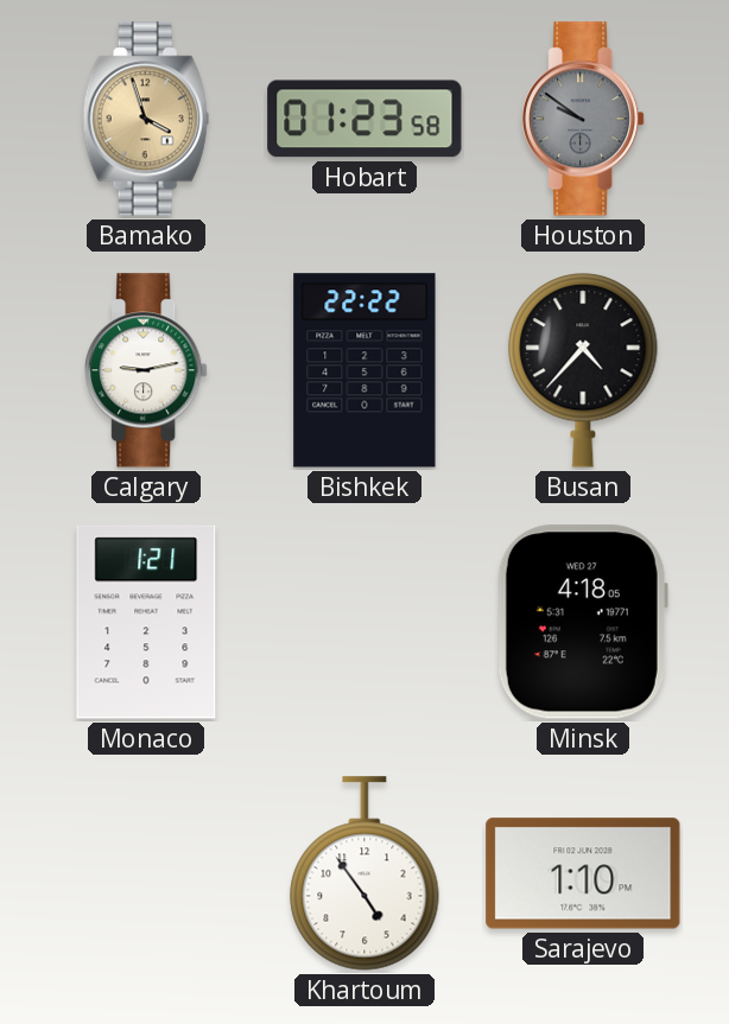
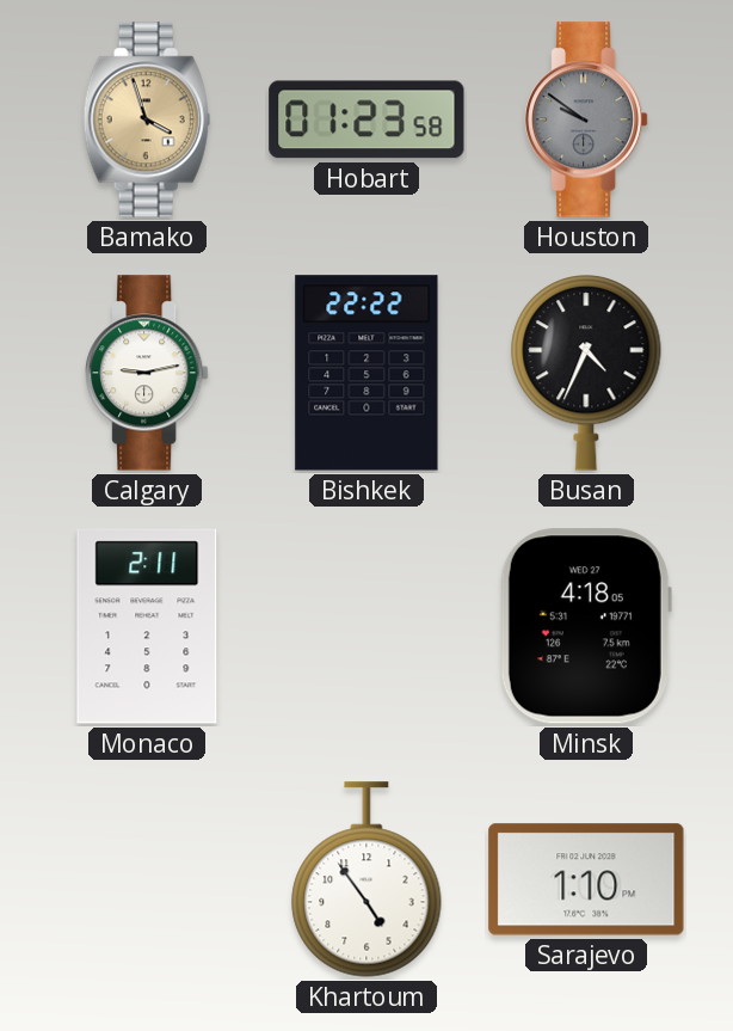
Busan: 4:37 -> 4:34 (586, 373)
Monaco: 1:21 -> 2:11 (147, 626)
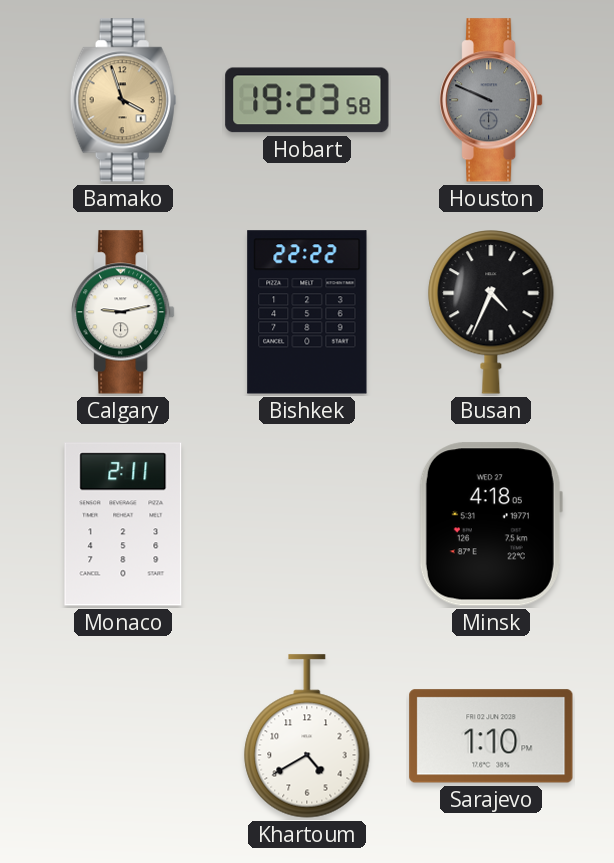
Hobart: 01:23 -> 19:23 (307, 100)
Houston: 9:51 -> 9:49 (492, 100)
Khartoum: 4:54 -> 4:40 (307, 736)
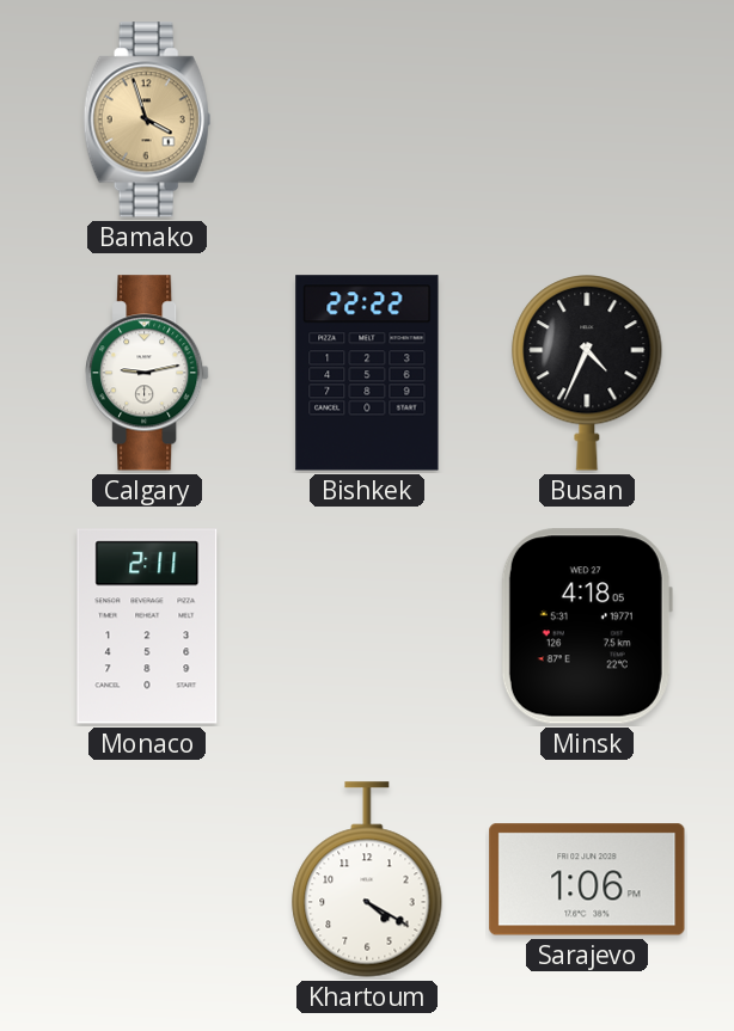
Hobart: 19:23 -> none (307, 100)
Houston: 9:49 -> none (492, 100)
Khartoum: 4:40 -> 4:20 (367, 879)
Sarajevo: 1:10 -> 1:06 (587, 879)
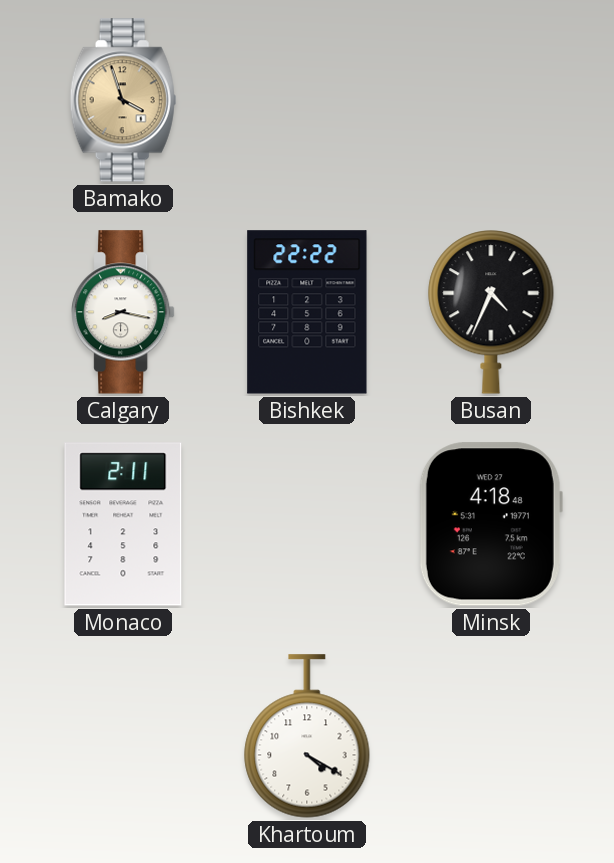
Calgary: 9:13 -> 8:17 (124, 312)
Minsk: 4:18:05 -> 4:18:48 (491, 524)
Sarajevo: 1:06 -> none (587, 879)
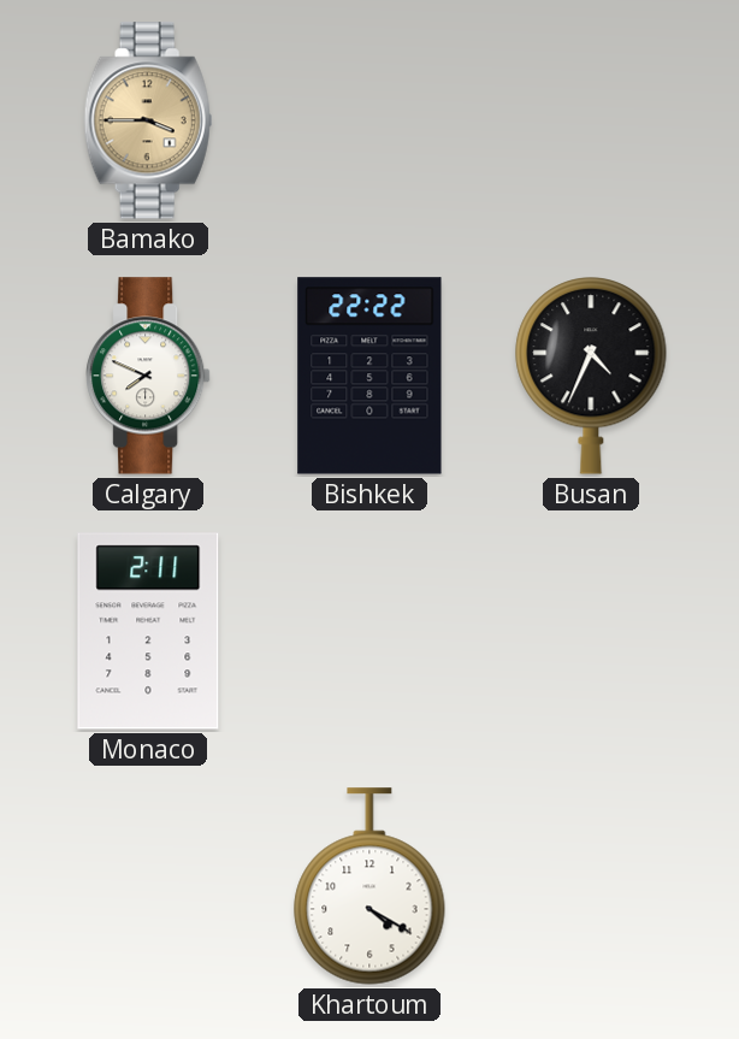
Bamako: 3:57 -> 3:45 (148, 120)
Calgary: 8:17 -> 7:49 (149, 376)
Minsk: 4:18 -> none (491, 524)
